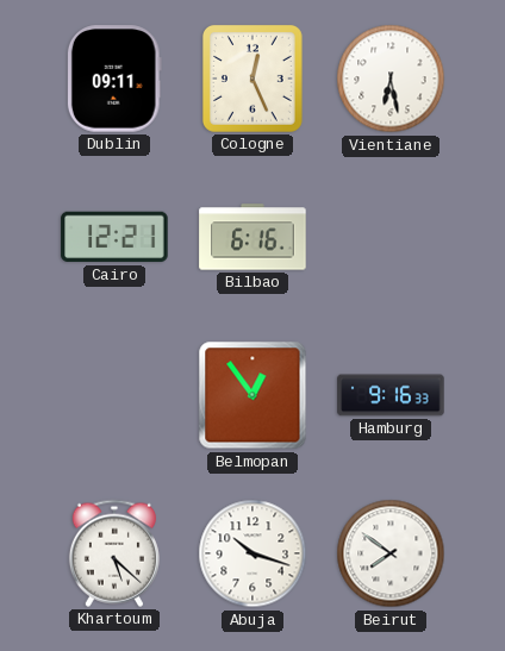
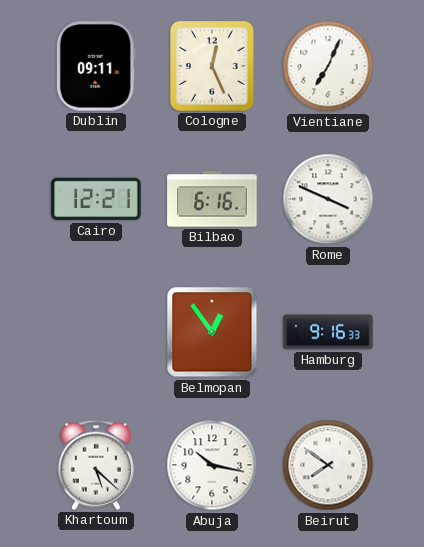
Vientiane: 6:28 -> 7:04 (328, 66)
Rome: none -> 3:49 (328, 199)
Abuja: 10:18 -> 10:17 (212, 465)
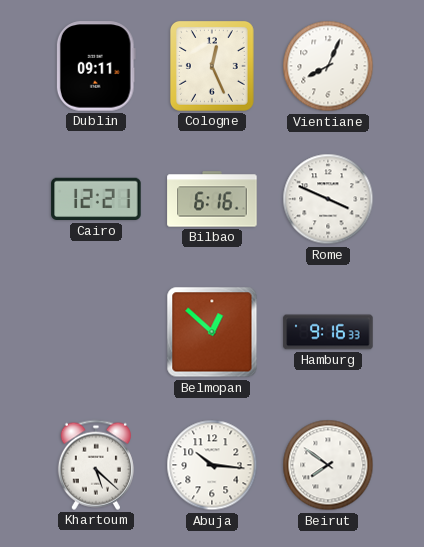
Vientiane: 7:04 -> 8:04 (328, 66)
Belmopan: 12:54 -> 12:52 (212, 332)
Abuja: 10:17 -> 10:16 (212, 465)
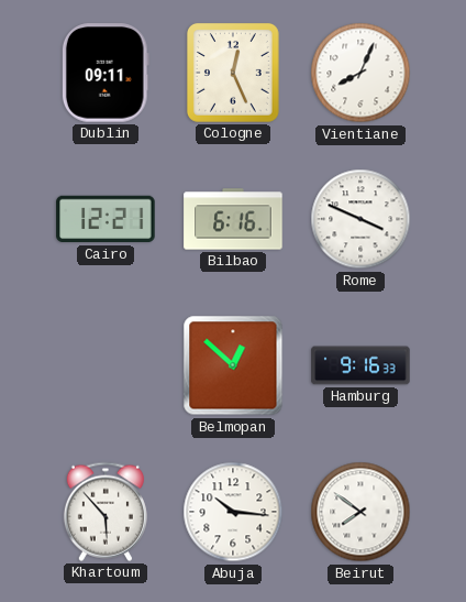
Khartoum: 5:22 -> 5:53 (106, 512)
